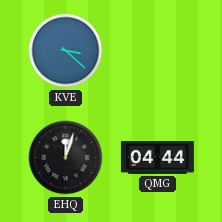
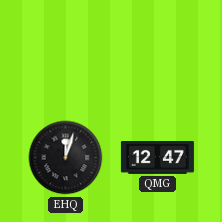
KVE: 3:22 -> none (66, 51)
QMG: 04:44 -> 12:47 (157, 158)
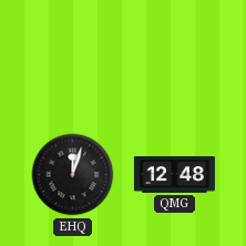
QMG: 12:47 -> 12:48 (174, 175)
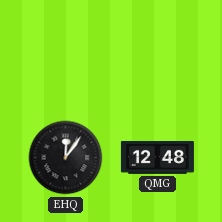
EHQ: 12:03 -> 12:06 (66, 158)
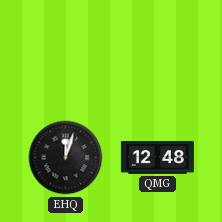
EHQ: 12:06 -> 12:03 (66, 158)
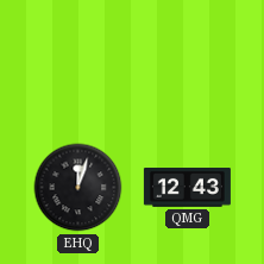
QMG: 12:48 -> 12:43 (187, 188)
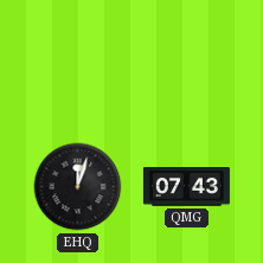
QMG: 12:43 -> 07:43 (186, 187)
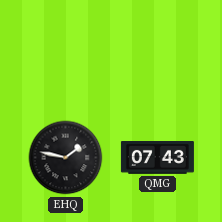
EHQ: 12:03 -> 1:47 (66, 158)
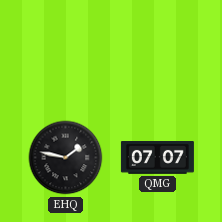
QMG: 07:43 -> 07:07 (157, 158)
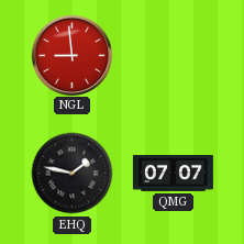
NGL: none -> 8:59 (71, 55)
